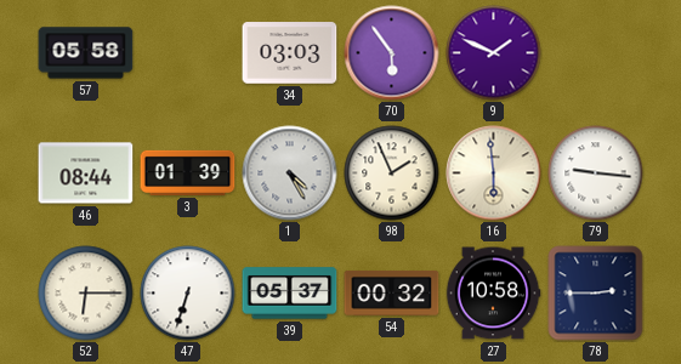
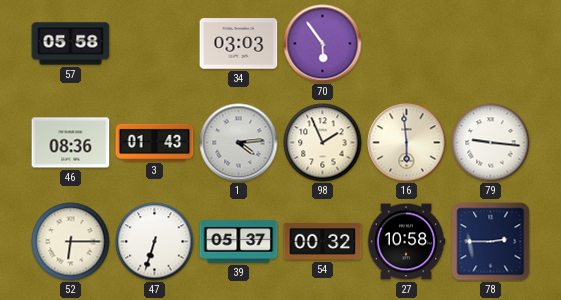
9: 1:49 -> none (494, 53)
46: 08:44 -> 08:36 (71, 143)
3: 01:39 -> 01:43 (155, 142)
1: 4:25 -> 4:14 (239, 143)
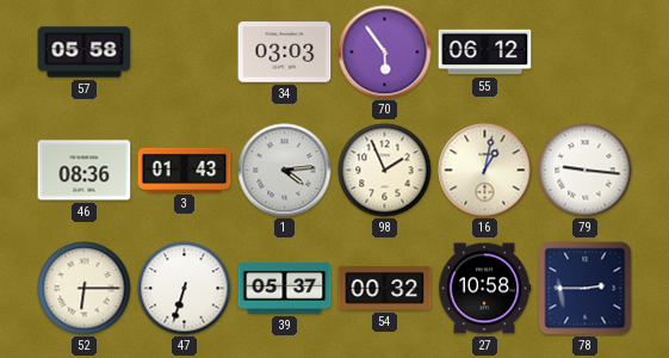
55: none -> 06:12 (485, 53)
16: 5:59 -> 1:02 (485, 171)
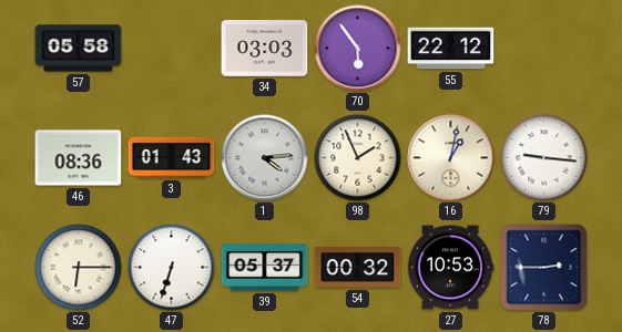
55: 06:12 -> 22:12 (451, 49)
27: 10:58 -> 10:53 (450, 268)
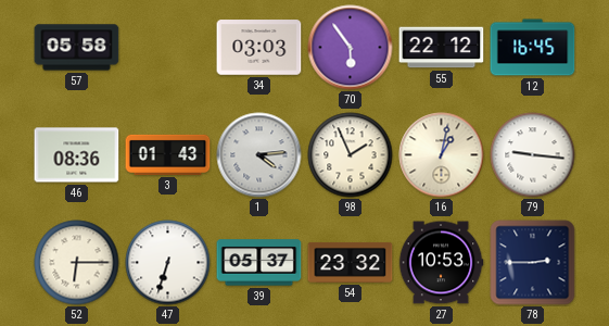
12: none -> 16:45 (533, 48)
54: 00:32 -> 23:32 (351, 262)
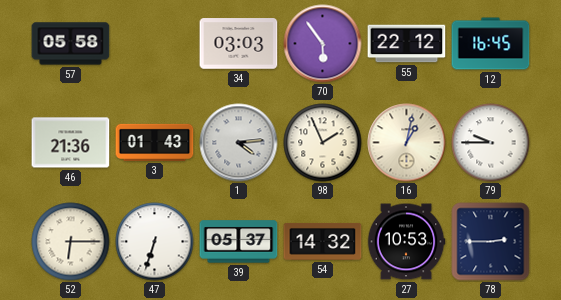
46: 08:36 -> 21:36 (71, 143)
79: 9:16 -> 9:45 (491, 143)
54: 23:32 -> 14:32 (323, 241)
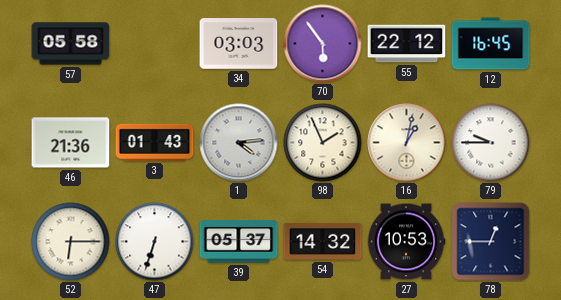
78: 2:45 -> 12:45 (491, 242)
